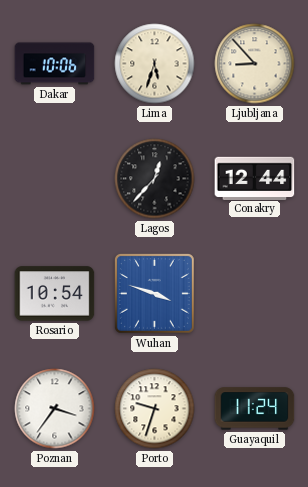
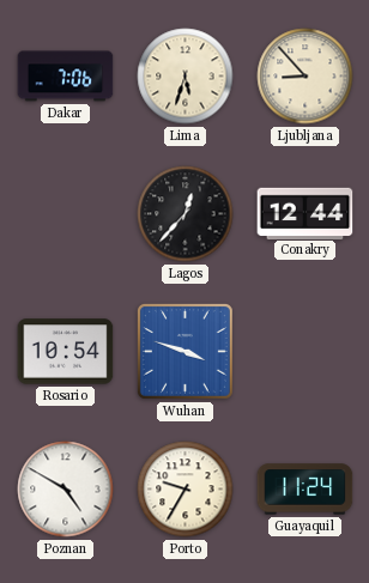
Dakar: 10:06 -> 7:06 (66, 77)
Poznan: 3:36 -> 4:50 (66, 490)
Porto: 9:33 -> 9:35 (186, 490)
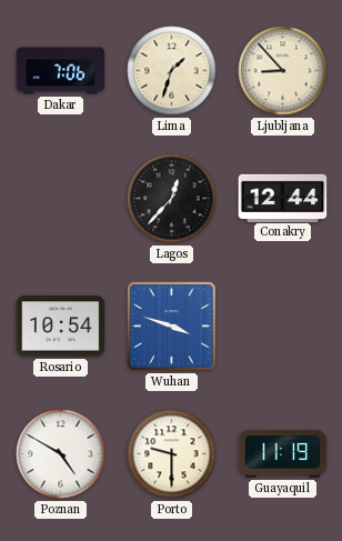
Lima: 5:33 -> 1:33 (172, 71)
Porto: 9:35 -> 9:30 (172, 454)
Guayaquil: 11:24 -> 11:19 (283, 454)
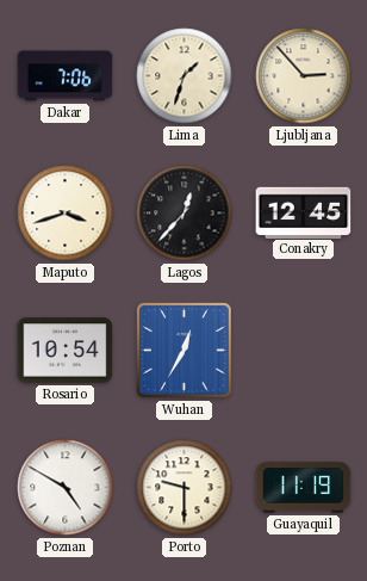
Ljubljana: 8:53 -> 2:53 (304, 76)
Maputo: none -> 3:42 (66, 214)
Conakry: 12:44 -> 12:45 (304, 212)
Wuhan: 3:48 -> 12:35 (183, 350)
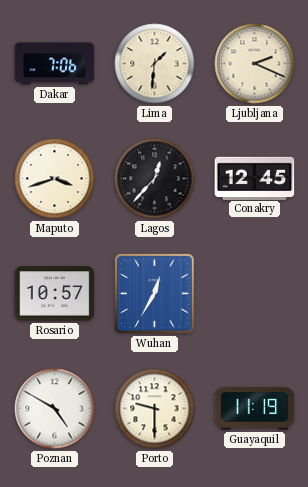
Lima: 1:33 -> 1:31 (155, 64)
Ljubljana: 2:53 -> 2:19 (255, 64)
Rosario: 10:54 -> 10:57 (55, 294)
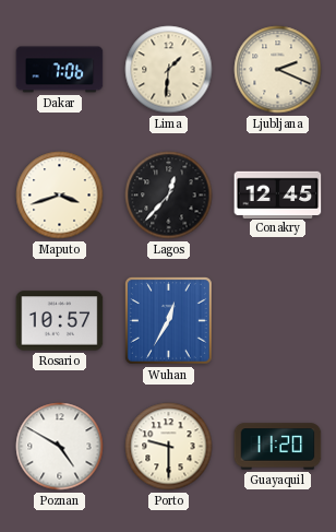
Guayaquil: 11:19 -> 11:20 (278, 447)
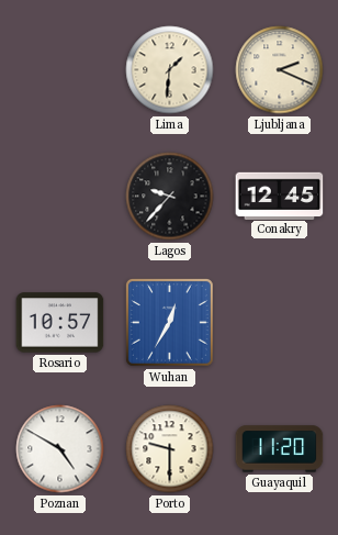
Dakar: 7:06 -> none (60, 70)
Maputo: 3:42 -> none (60, 196)
Lagos: 12:37 -> 9:37 (170, 197)
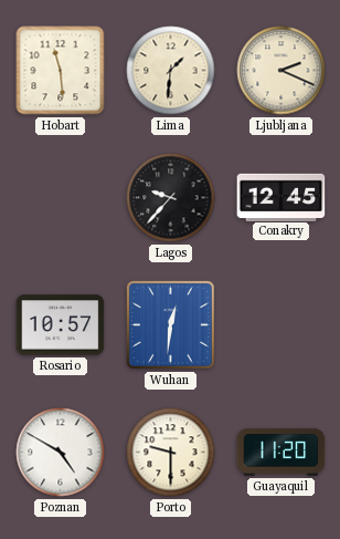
Hobart: none -> 11:29 (61, 71)
Wuhan: 12:35 -> 12:31 (170, 324)
